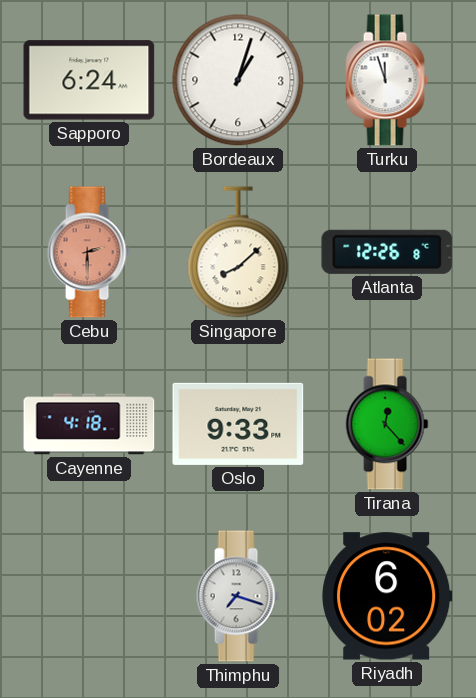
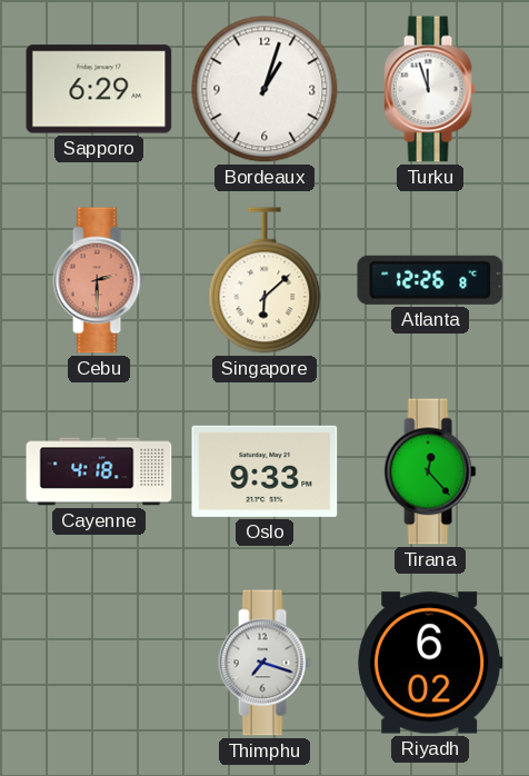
Sapporo: 6:24 -> 6:29 (99, 89)
Singapore: 8:08 -> 6:08 (264, 280)
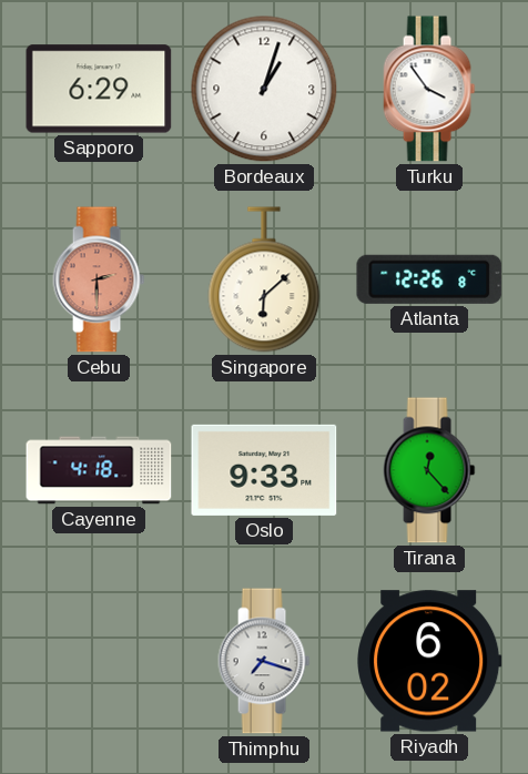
Turku: 11:57 -> 3:54 (429, 89)
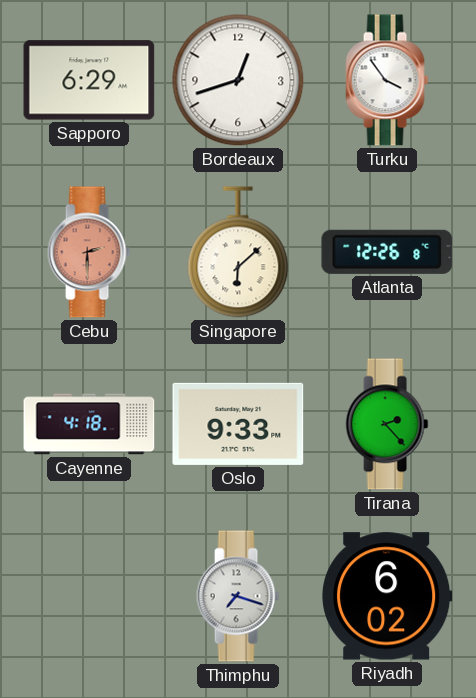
Bordeaux: 1:03 -> 12:42 (238, 80)
Tirana: 12:23 -> 2:23 (387, 424)
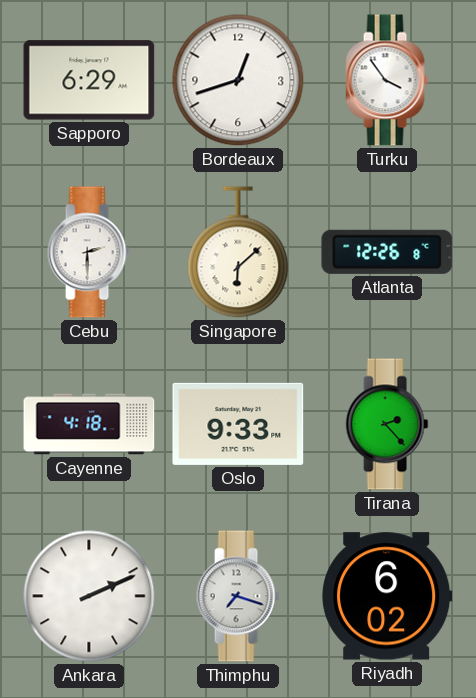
Cebu dial: salmon -> white (89, 252)
Ankara: none -> 2:11 (89, 596)
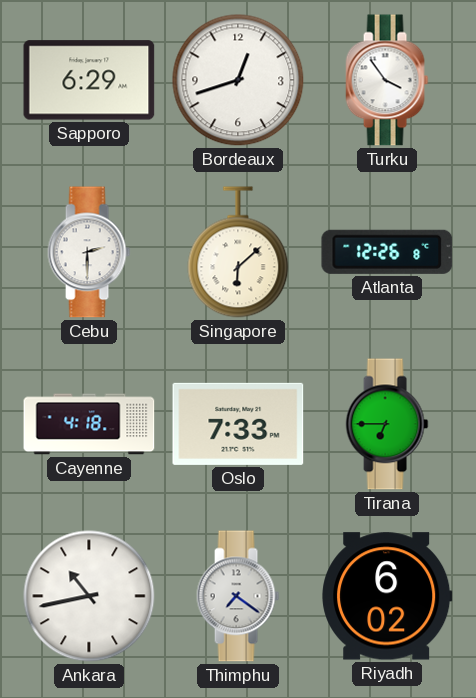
Oslo: 9:33 -> 7:33 (238, 424)
Tirana: 2:23 -> 6:45 (387, 424)
Ankara: 2:11 -> 10:43 (89, 596)
Thimphu: 7:18 -> 7:21 (238, 596)
